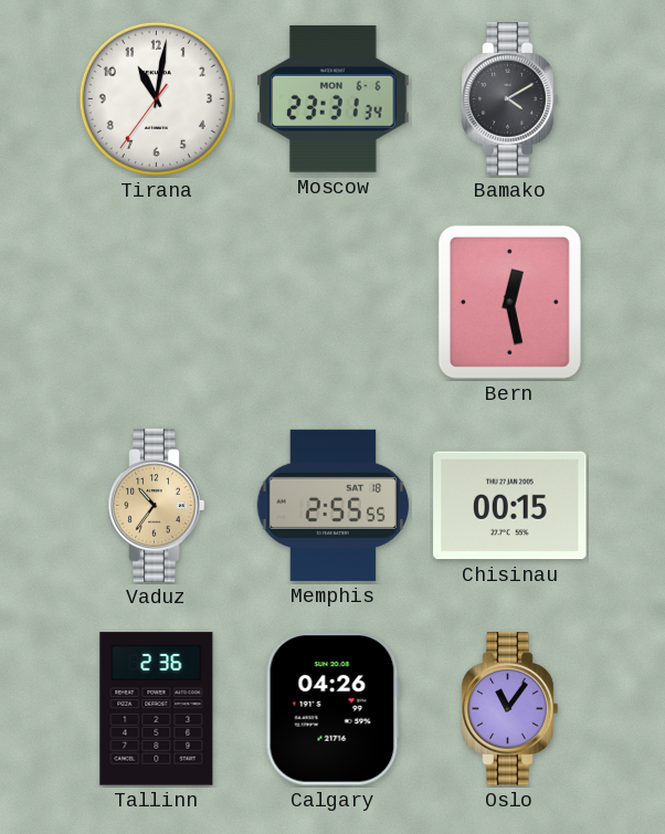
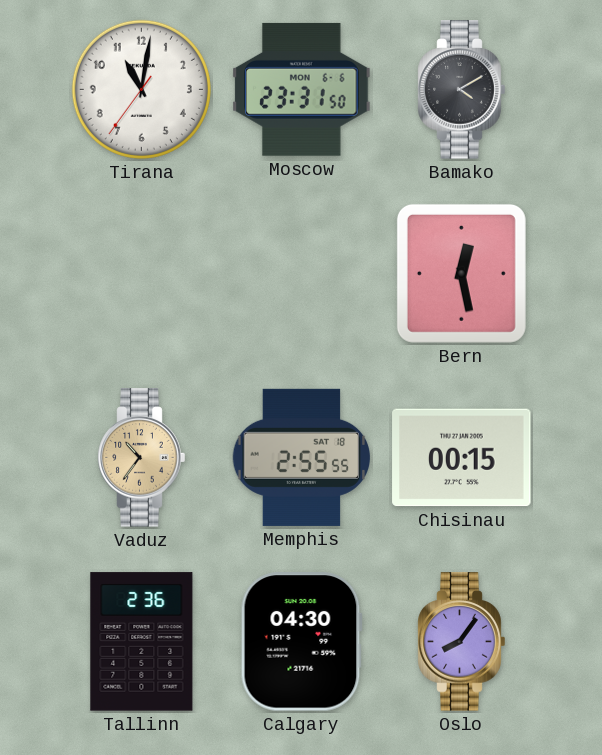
Moscow: 23:31:34 -> 23:31:50 (302, 89)
Calgary: 04:26 -> 04:30 (301, 642)
Oslo: 11:06 -> 8:06 (462, 642)
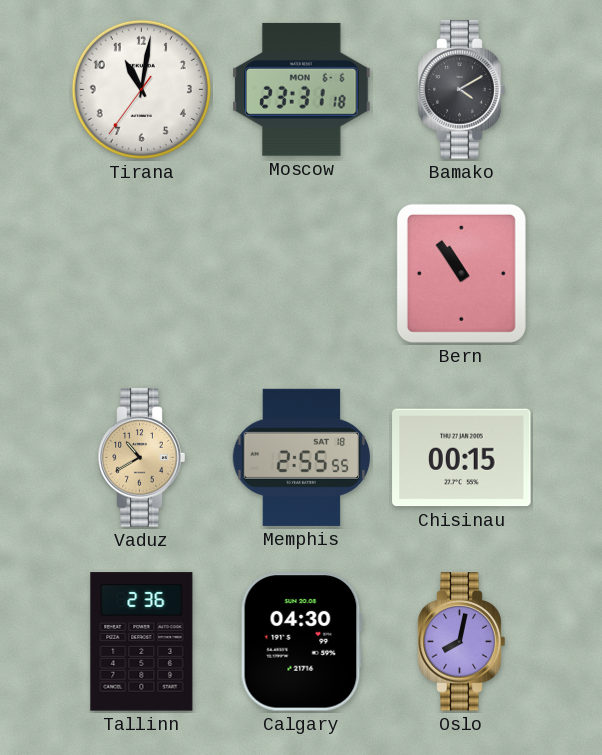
Moscow: 23:31:50 -> 23:31:18 (302, 89)
Bern: 12:28 -> 10:54 (461, 273)
Vaduz: 10:36 -> 10:40 (142, 458)
Oslo: 8:06 -> 8:02 (462, 642)
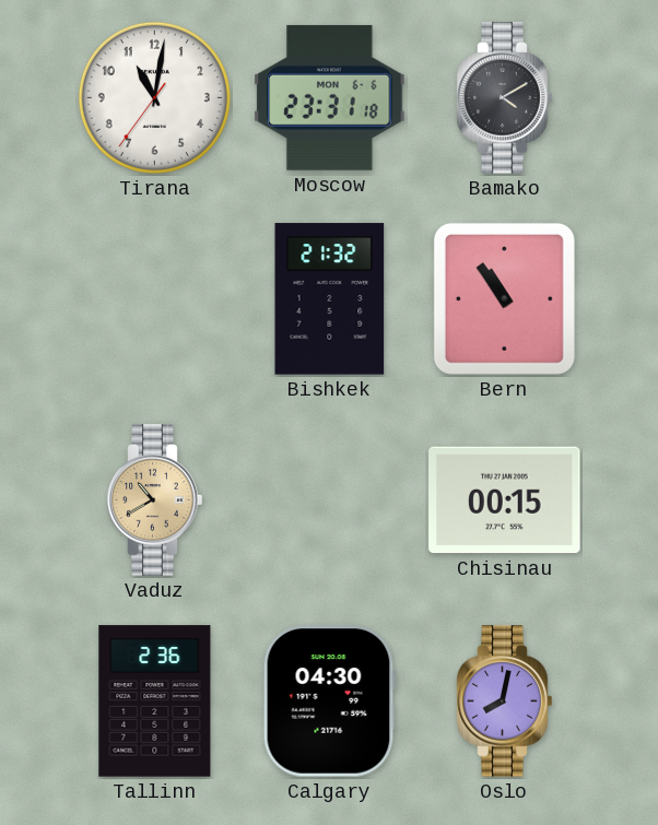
Bishkek: none -> 21:32 (330, 299)
Memphis: 2:55 -> none (302, 457)
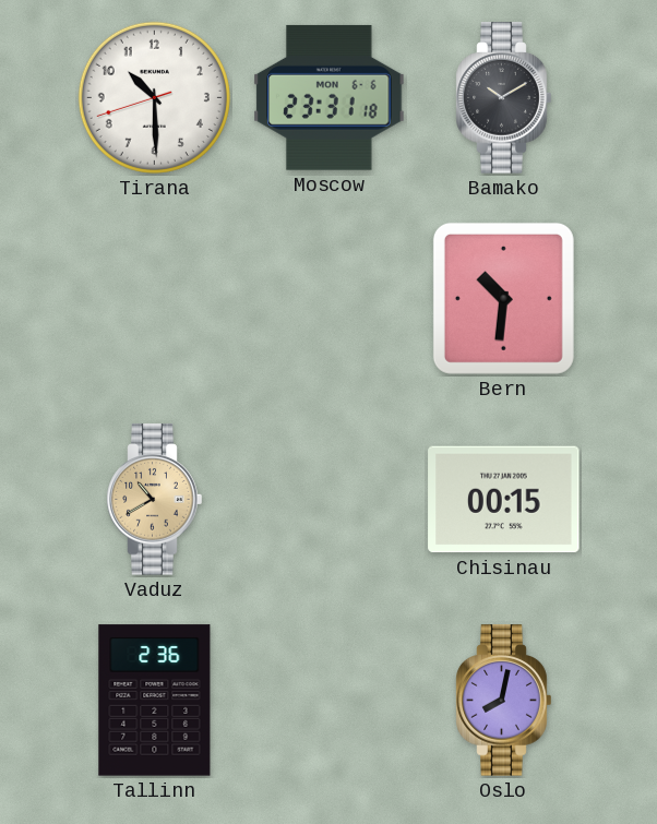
Tirana: 11:01 -> 10:29 (154, 97)
Bamako: 4:10 -> 10:10 (504, 98)
Bishkek: 21:32 -> none (330, 299)
Bern: 10:54 -> 10:31 (503, 298)
Calgary: 04:30 -> none (329, 702)
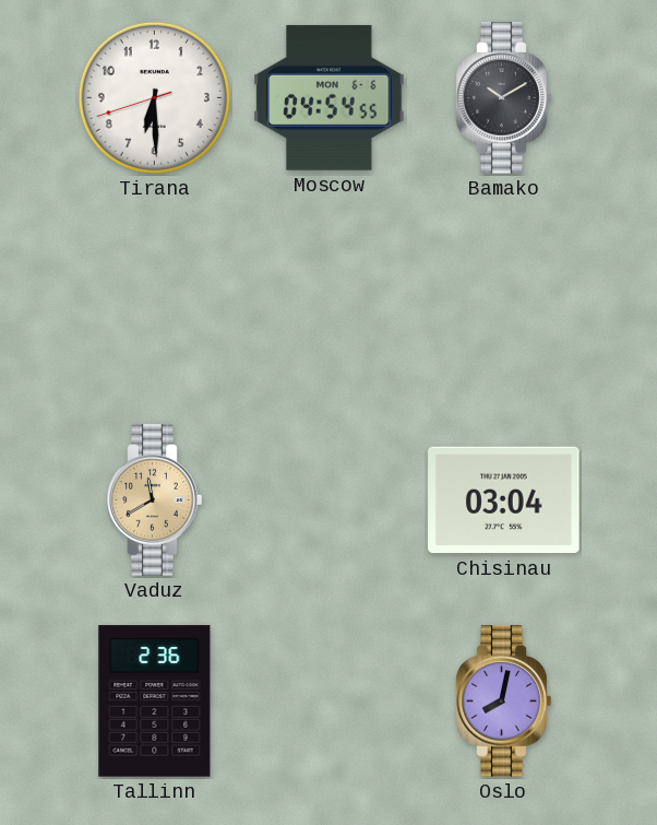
Tirana: 10:29 -> 6:29 (154, 97)
Moscow: 23:31 -> 04:54 (330, 97)
Bern: 10:31 -> none (503, 298)
Vaduz: 10:40 -> 11:40 (155, 500)
Chisinau: 00:15 -> 03:04 (504, 500)
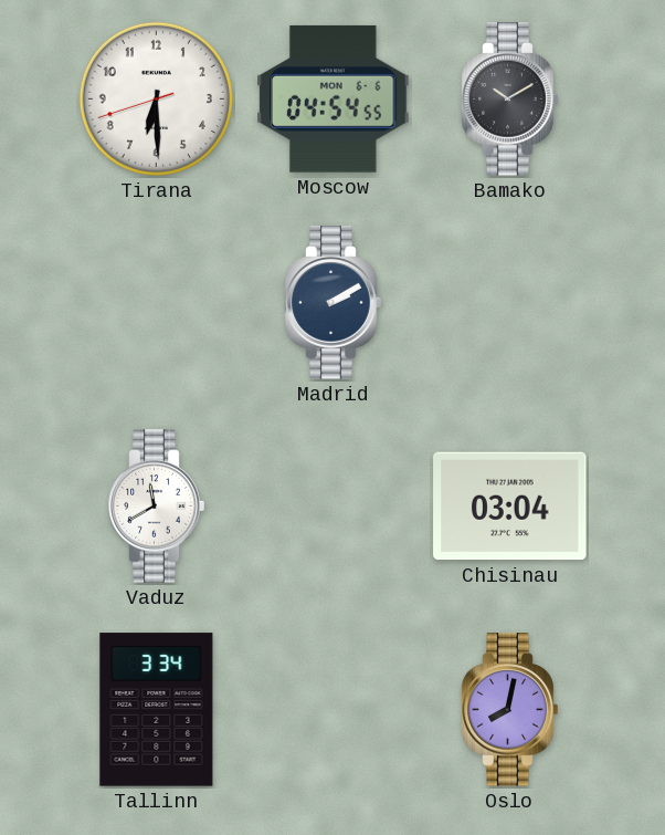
Madrid: none -> 2:10 (334, 303)
Vaduz dial: champagne -> white (157, 507)
Tallinn: 2:36 -> 3:34 (157, 710)
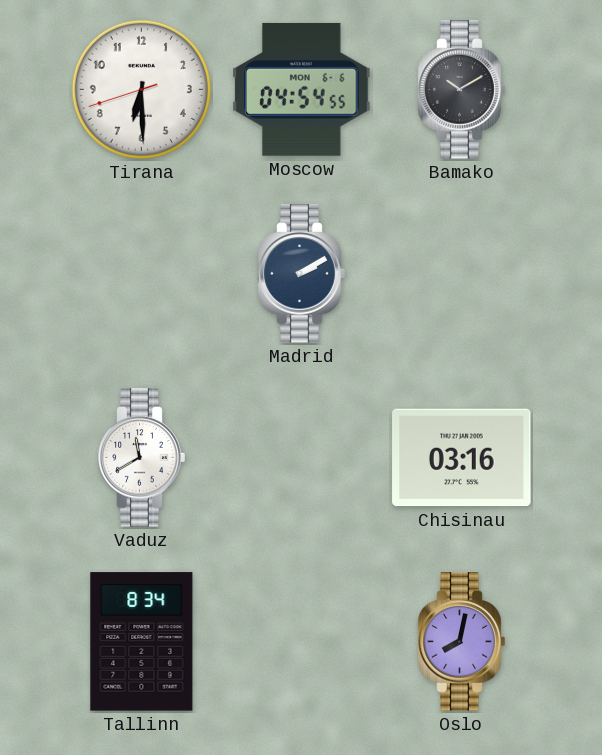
Chisinau: 03:04 -> 03:16 (462, 458)
Tallinn: 3:34 -> 8:34 (142, 642)
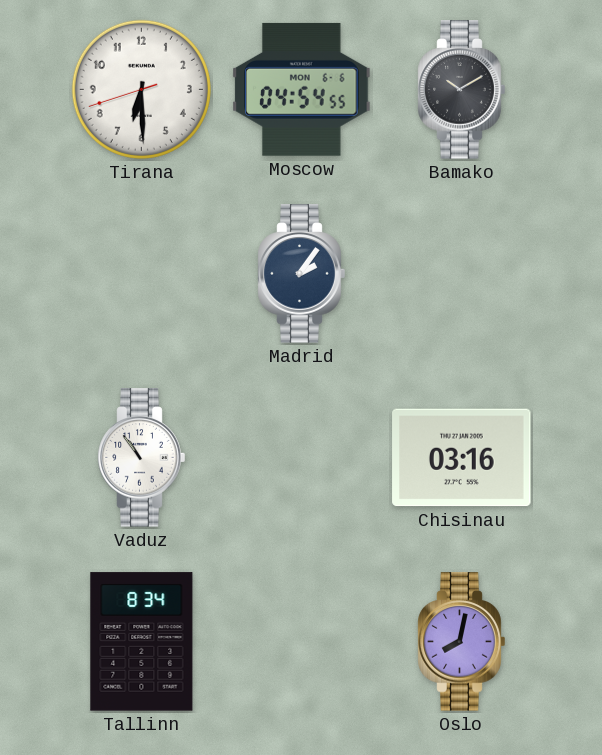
Madrid: 2:10 -> 2:06 (302, 274)
Vaduz: 11:40 -> 10:54 (142, 458)
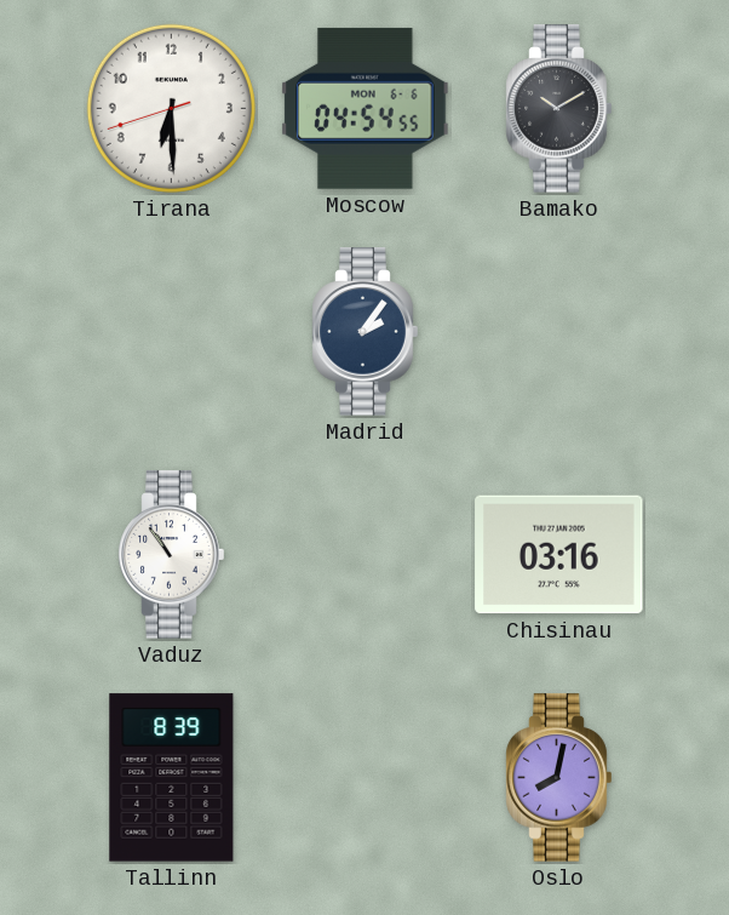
Tallinn: 8:34 -> 8:39 (172, 778)
